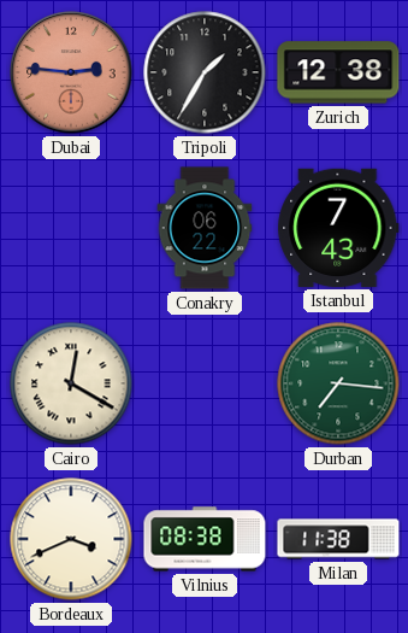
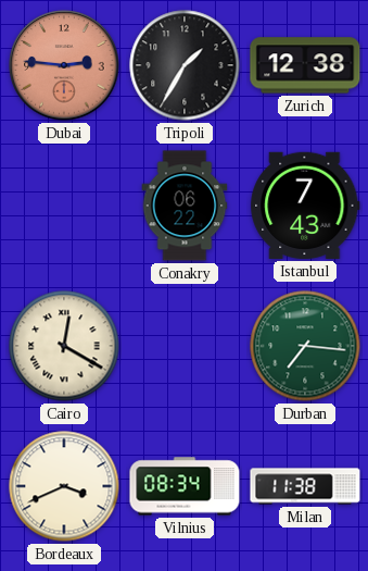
Vilnius: 08:38 -> 08:34 (185, 486)
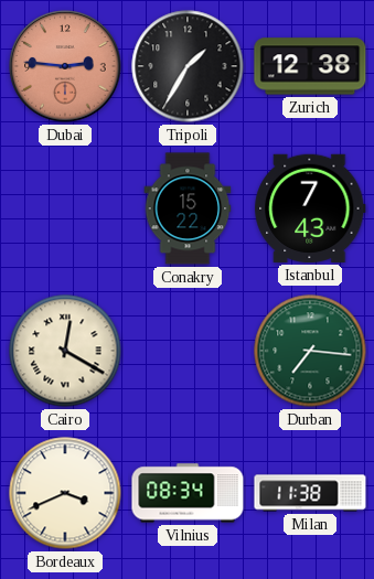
Conakry: 06:22 -> 15:22 (188, 208)
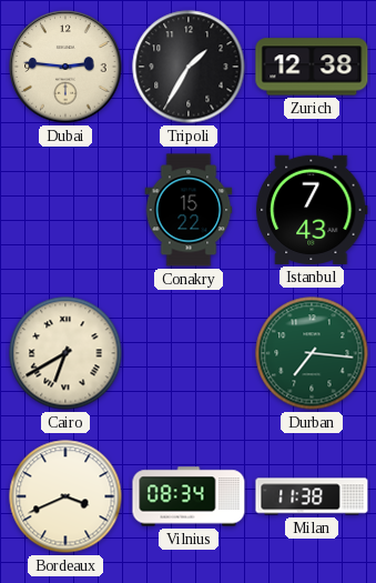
Dubai dial: salmon -> cream (65, 67)
Cairo: 12:20 -> 6:40 (65, 353)
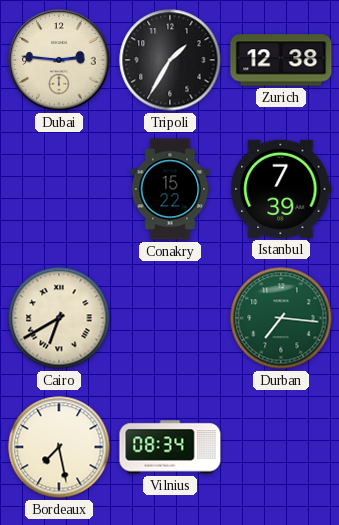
Istanbul: 7:43 -> 7:39 (281, 189)
Bordeaux: 3:41 -> 7:28 (59, 447)
Milan: 11:38 -> none (312, 496)
